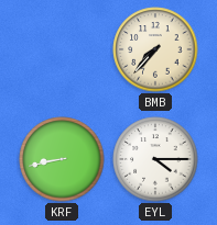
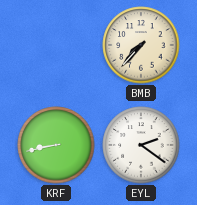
EYL: 4:15 -> 2:21 (141, 145)
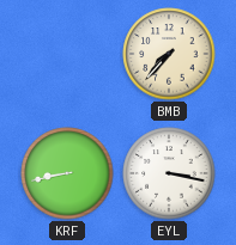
EYL: 2:21 -> 3:17 (169, 173)
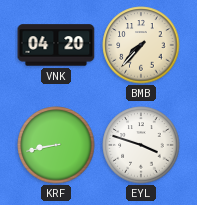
VNK: none -> 04:20 (56, 45)
EYL: 3:17 -> 3:48 (141, 145)
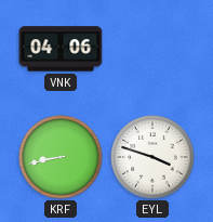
VNK: 04:20 -> 04:06 (61, 49)
BMB: 7:37 -> none (141, 45)
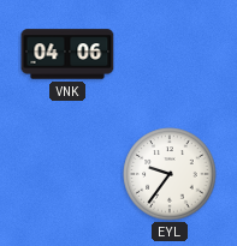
KRF: 8:43 -> none (61, 157)
EYL: 3:48 -> 9:36 (170, 174)
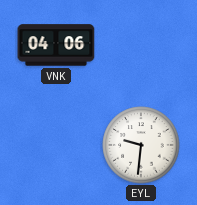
EYL: 9:36 -> 9:31 (141, 145)
